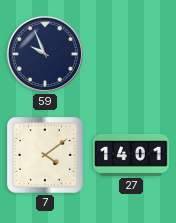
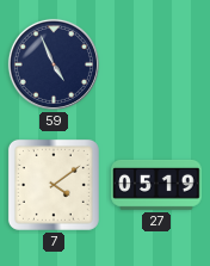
59: 9:56 -> 4:56 (54, 64)
27: 14:01 -> 05:19 (156, 185)
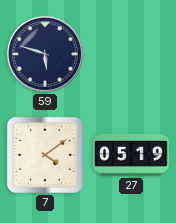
59: 4:56 -> 5:48 (45, 54)
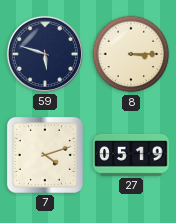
8: none -> 3:15 (131, 54)
7: 4:09 -> 4:12 (45, 155)
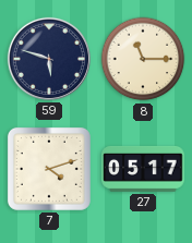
8: 3:15 -> 11:15 (143, 59)
27: 05:19 -> 05:17 (143, 169)
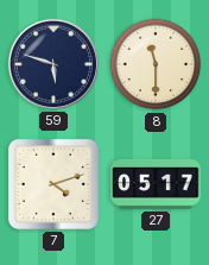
8: 11:15 -> 11:30 (156, 64)
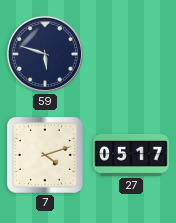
8: 11:30 -> none (156, 64)
